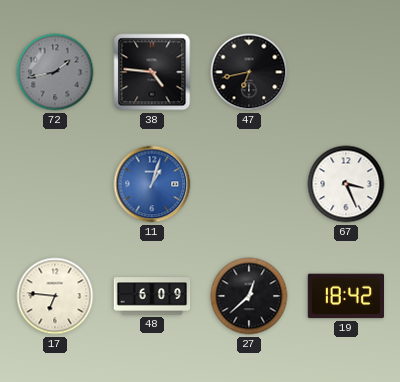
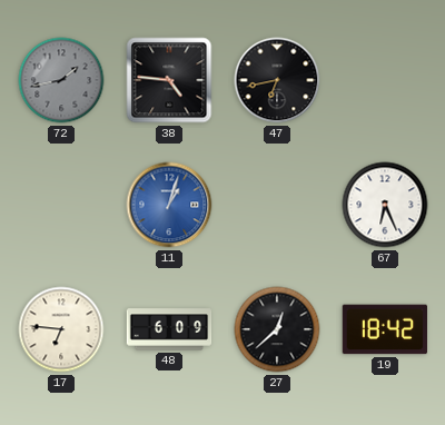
67: 3:26 -> 6:26 (385, 205)
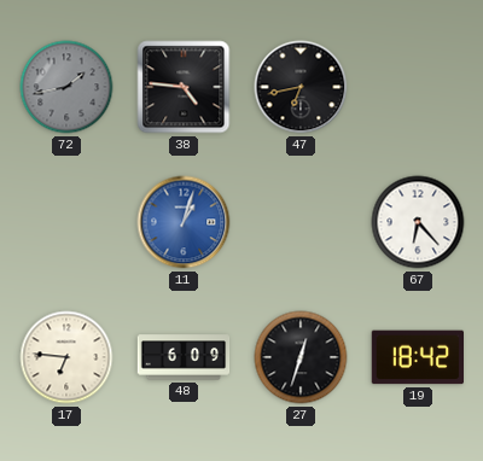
67: 6:26 -> 6:23 (418, 222)
27: 12:38 -> 12:33 (301, 357)
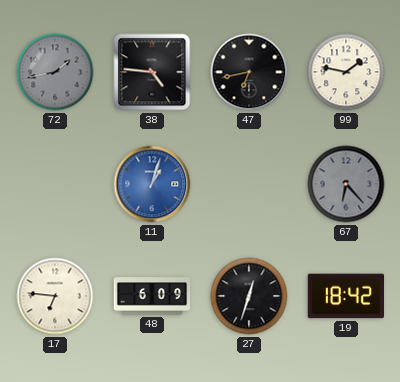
99: none -> 1:47 (346, 72)
67 dial: white -> grey (346, 184)
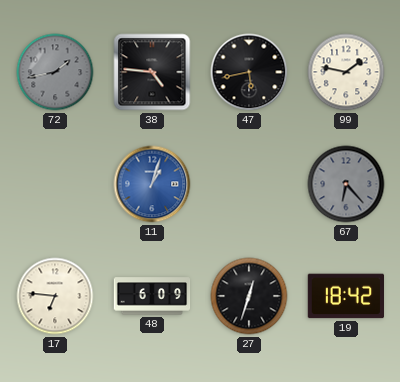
47: 6:43 -> 5:43 (249, 72)
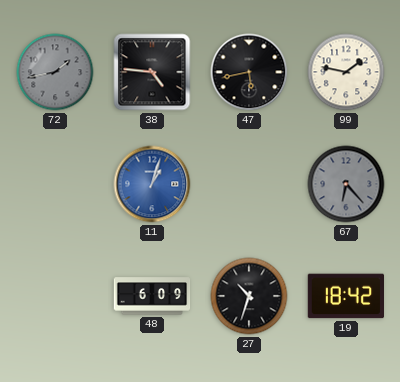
17: 6:46 -> none (55, 296)
27: 12:33 -> 10:33 (249, 296)
